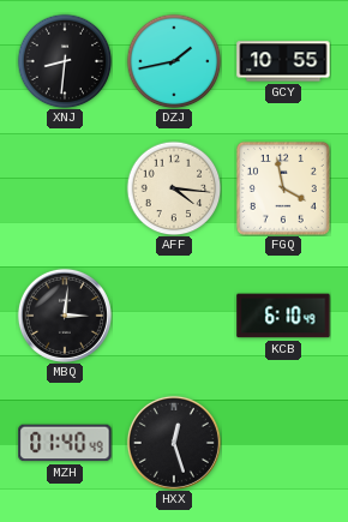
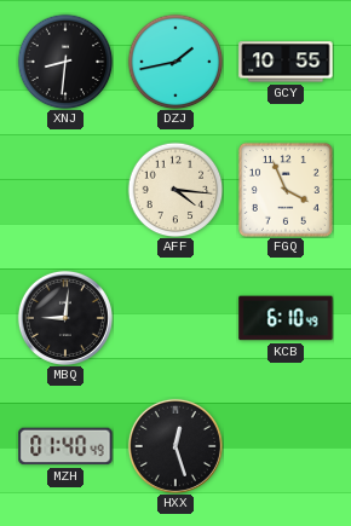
FGQ: 3:58 -> 3:56 (286, 190)
MBQ: 3:01 -> 9:01 (65, 318)
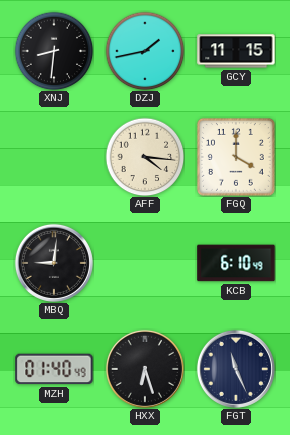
GCY: 10:55 -> 11:15 (236, 51)
FGQ: 3:56 -> 4:00 (236, 157)
HXX: 12:27 -> 6:27 (145, 369)
FGT: none -> 11:26 (236, 369)
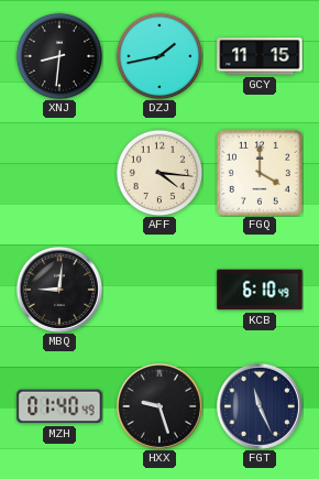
HXX: 6:27 -> 9:27 (159, 406)
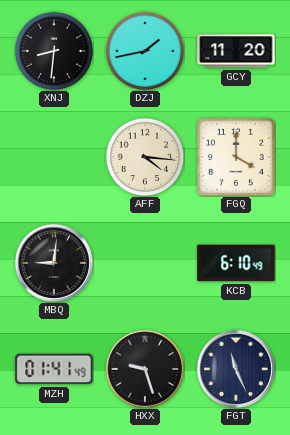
GCY: 11:15 -> 11:20 (236, 51)
MZH: 01:40 -> 01:41 (54, 369)
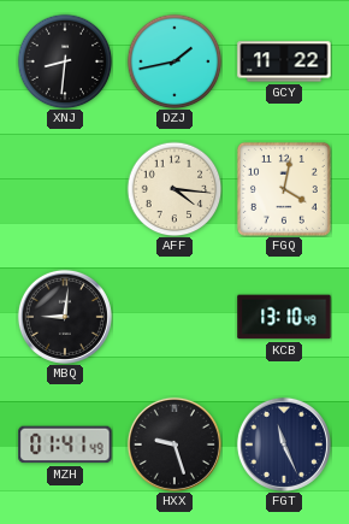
GCY: 11:20 -> 11:22 (284, 61)
FGQ: 4:00 -> 4:02 (284, 189)
KCB: 6:10 -> 13:10 (284, 317)
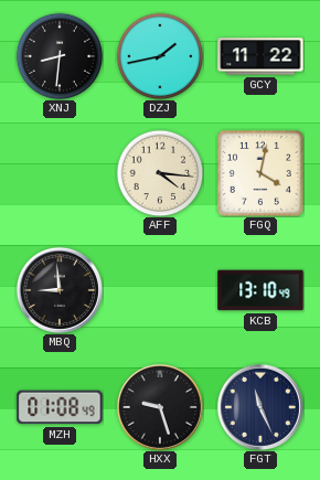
MBQ: 9:01 -> 8:59 (60, 290)
MZH: 01:41 -> 01:08 (60, 407)
